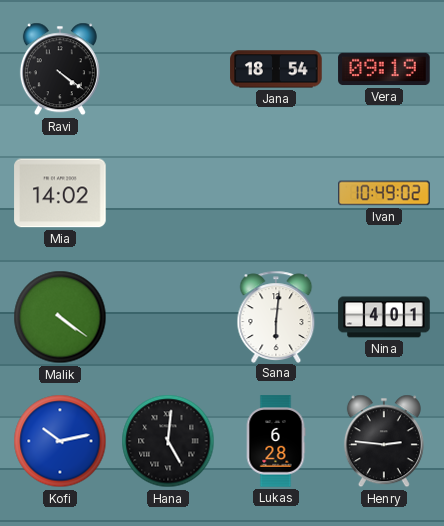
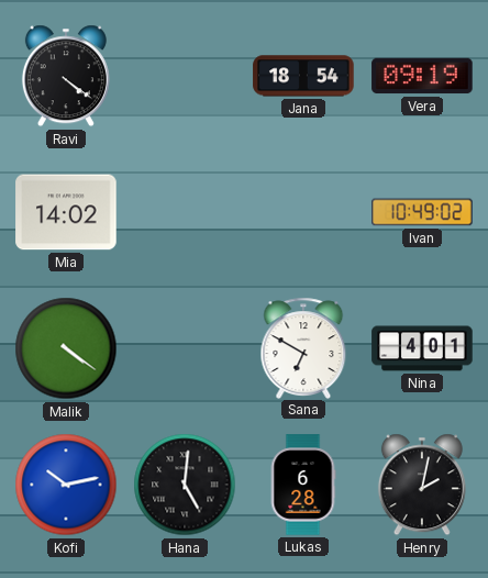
Sana: 6:01 -> 6:50 (303, 347)
Henry: 2:46 -> 2:02 (422, 485)
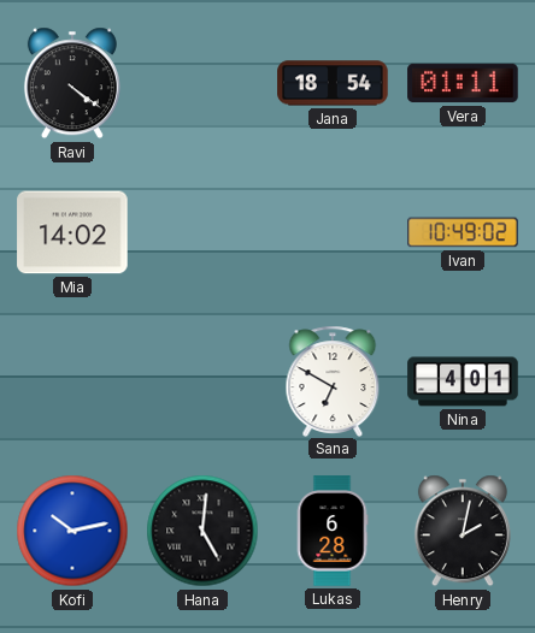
Vera: 09:19 -> 01:11 (463, 83)
Malik: 4:21 -> none (66, 348)
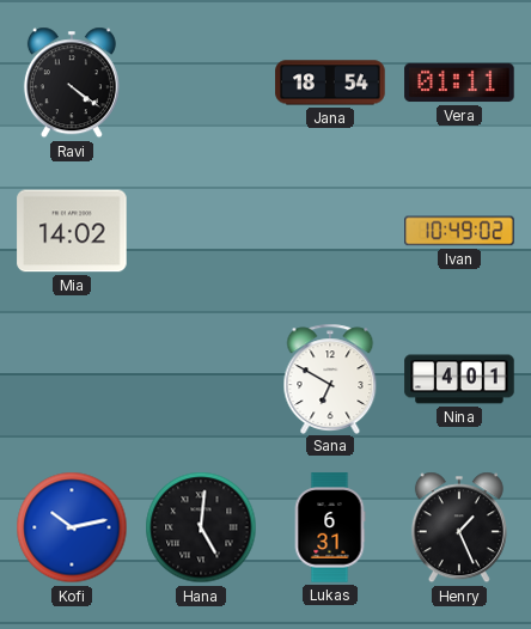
Lukas: 6:28 -> 6:31 (330, 527)
Henry: 2:02 -> 1:26 (459, 527)
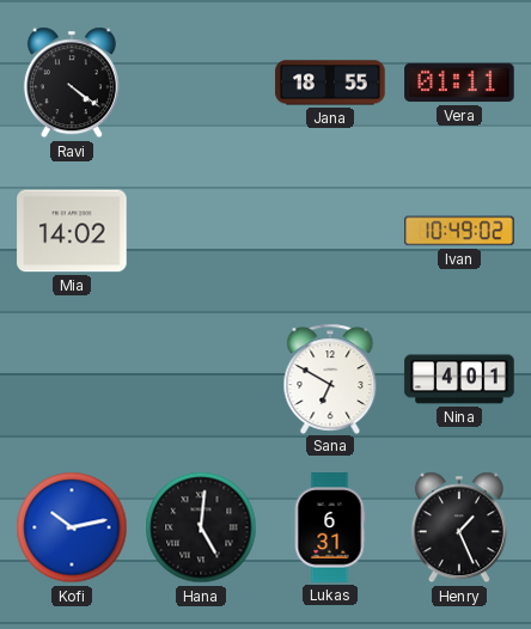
Jana: 18:54 -> 18:55 (330, 83)
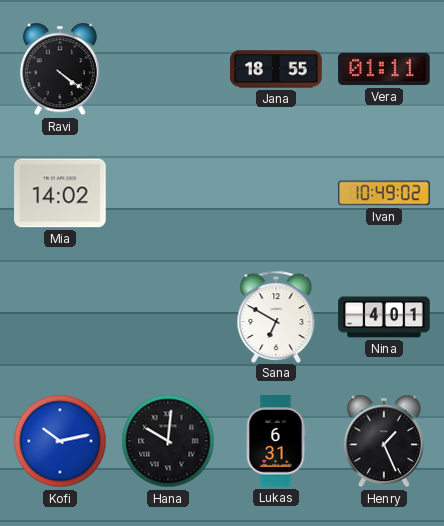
Hana: 5:01 -> 10:01 (168, 441)
